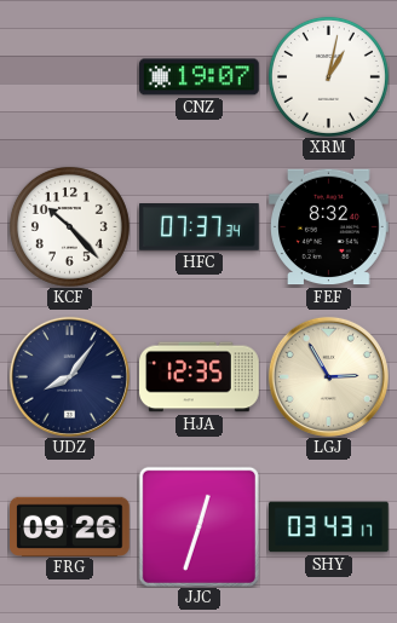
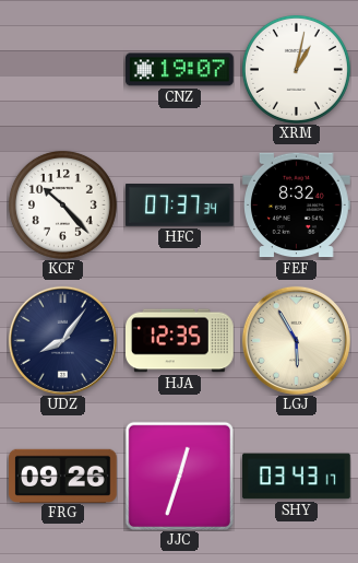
LGJ: 2:55 -> 5:55 (296, 340)
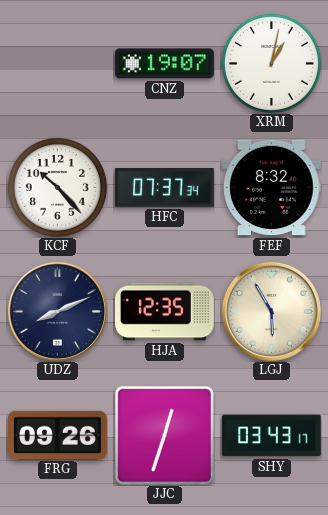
UDZ: 8:06 -> 8:11 (57, 311)
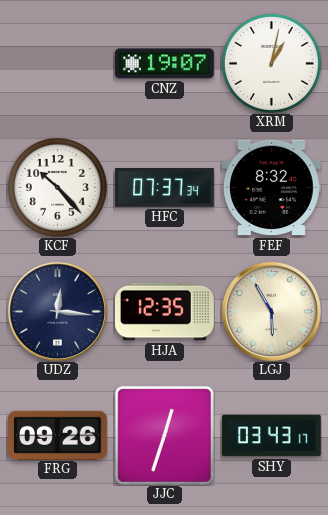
UDZ: 8:11 -> 12:16 (57, 311)
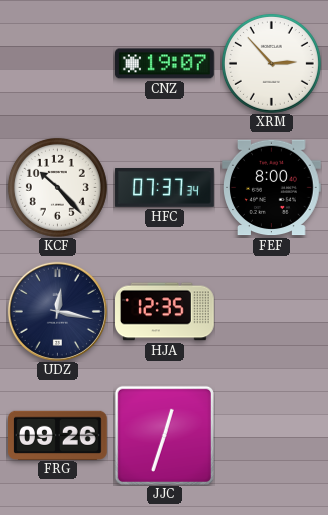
XRM: 1:02 -> 2:53 (271, 63)
FEF: 8:32 -> 8:00 (272, 188)
UDZ: 12:16 -> 12:17 (57, 311)
LGJ: 5:55 -> none (271, 311)
SHY: 03:43 -> none (272, 436)
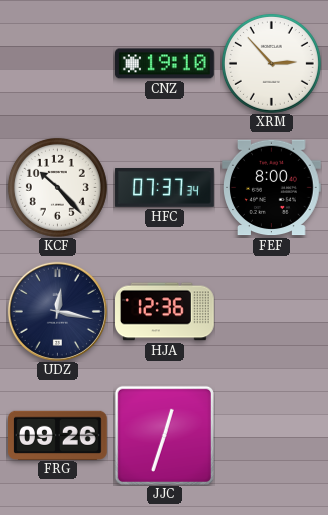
CNZ: 19:07 -> 19:10 (165, 64)
HJA: 12:35 -> 12:36 (165, 312)
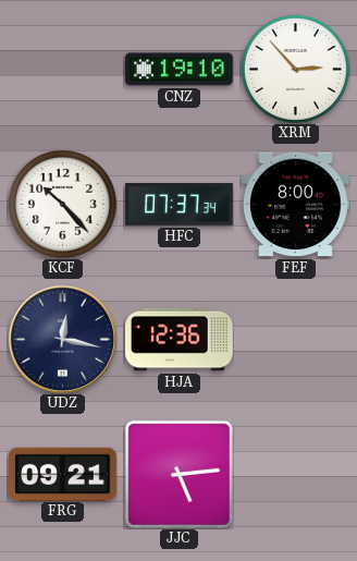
FRG: 09:26 -> 09:21 (63, 474)
JJC: 12:33 -> 5:14 (178, 474)
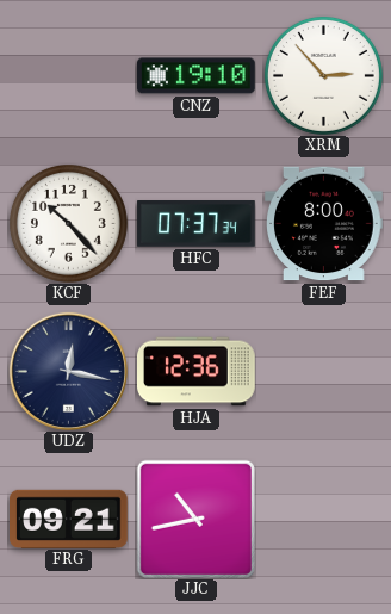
JJC: 5:14 -> 10:43 (195, 519)
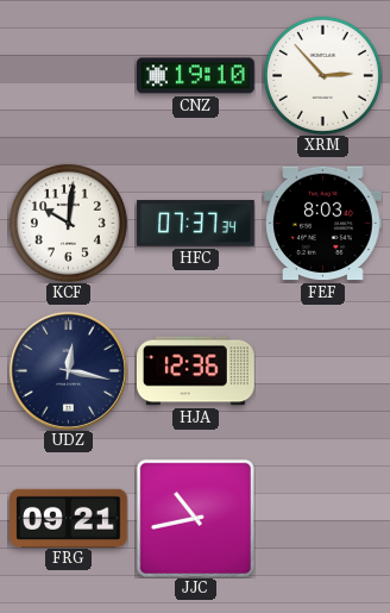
KCF: 10:23 -> 10:01 (68, 223)
FEF: 8:00 -> 8:03 (323, 224)
